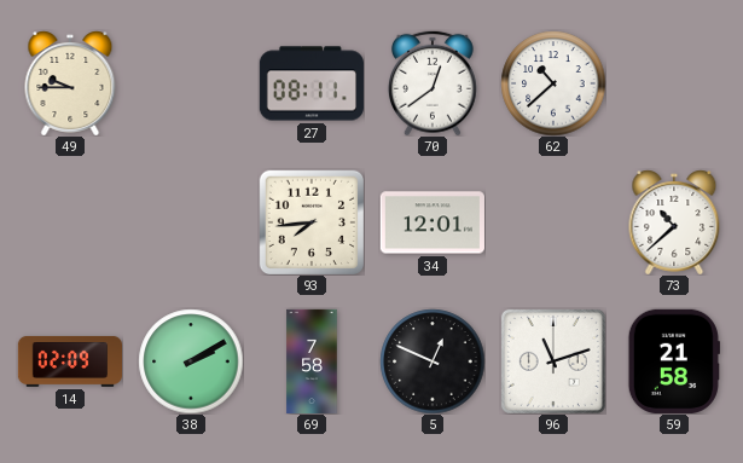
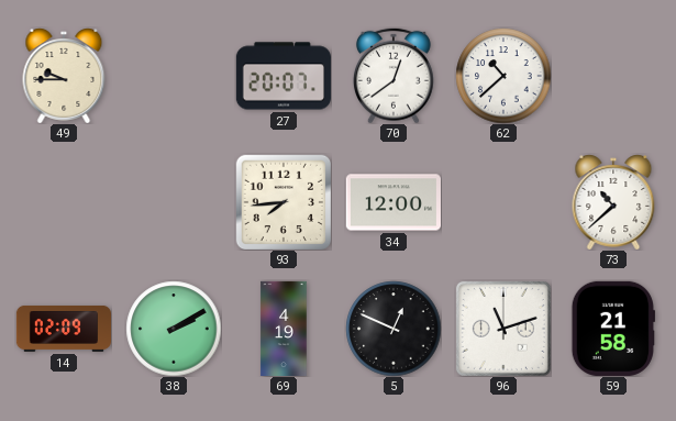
27: 08:11 -> 20:07 (284, 76)
34: 12:01 -> 12:00 (394, 202)
69: 7:58 -> 4:19 (284, 328)
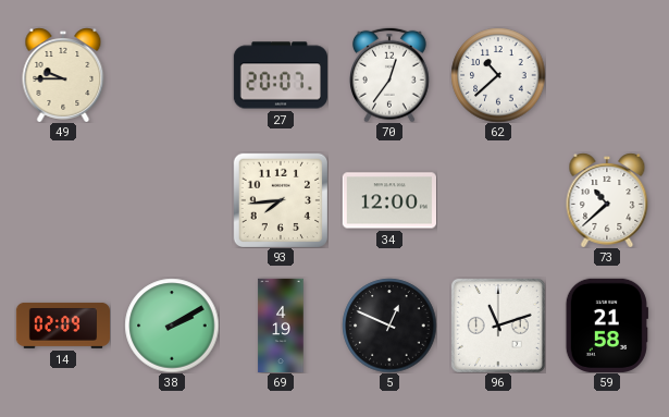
70: 12:39 -> 12:36 (389, 75)
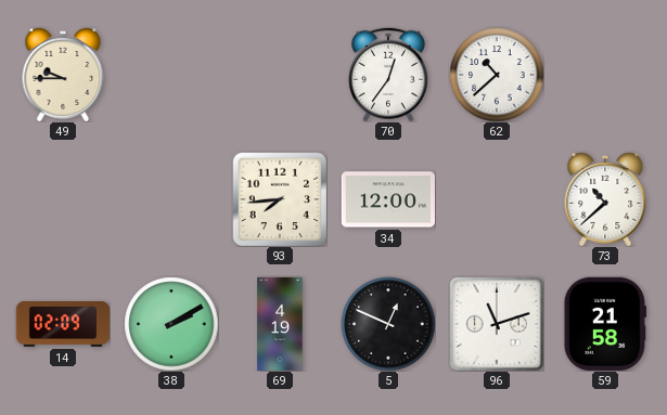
27: 20:07 -> none (281, 75)
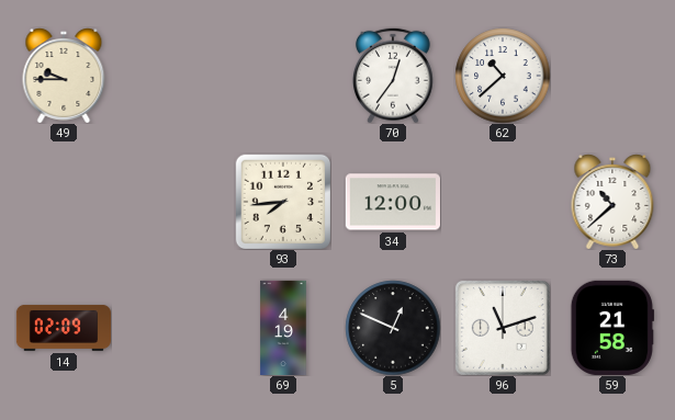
38: 2:10 -> none (171, 324)
